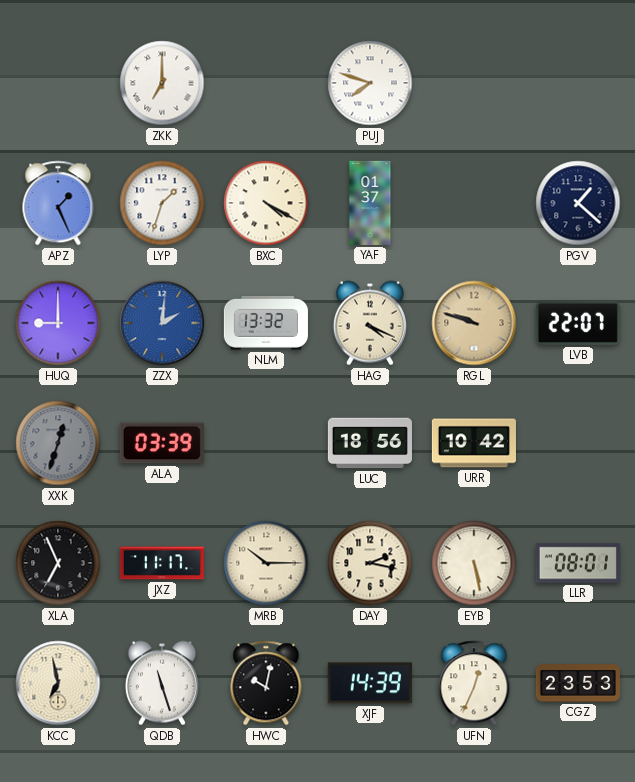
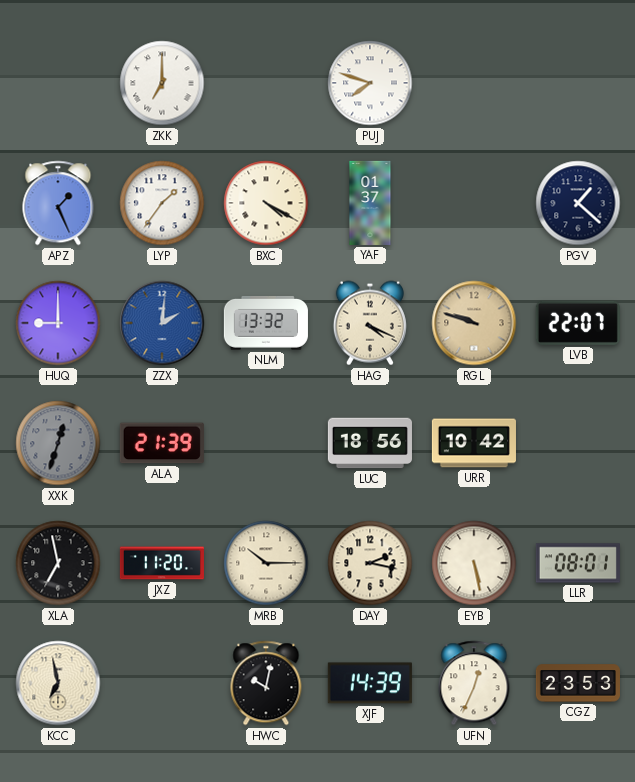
LYP: 1:33 -> 1:36 (162, 203)
ALA: 03:39 -> 21:39 (162, 443)
XLA: 6:56 -> 6:58 (58, 563)
JXZ: 11:17 -> 11:20 (162, 563)
QDB: 11:27 -> none (162, 683)
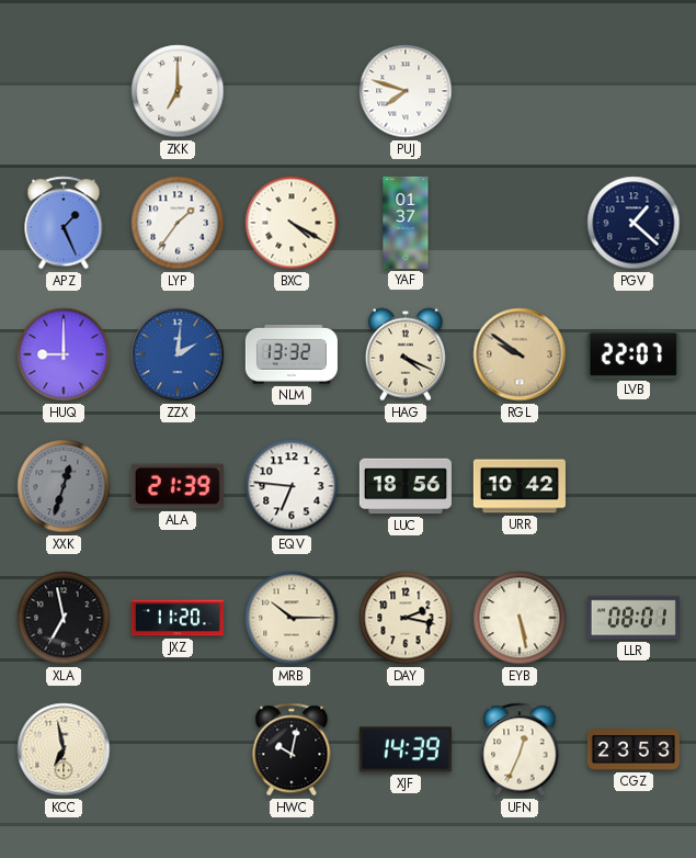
RGL: 9:48 -> 9:51 (520, 354)
EQV: none -> 6:46 (292, 486)
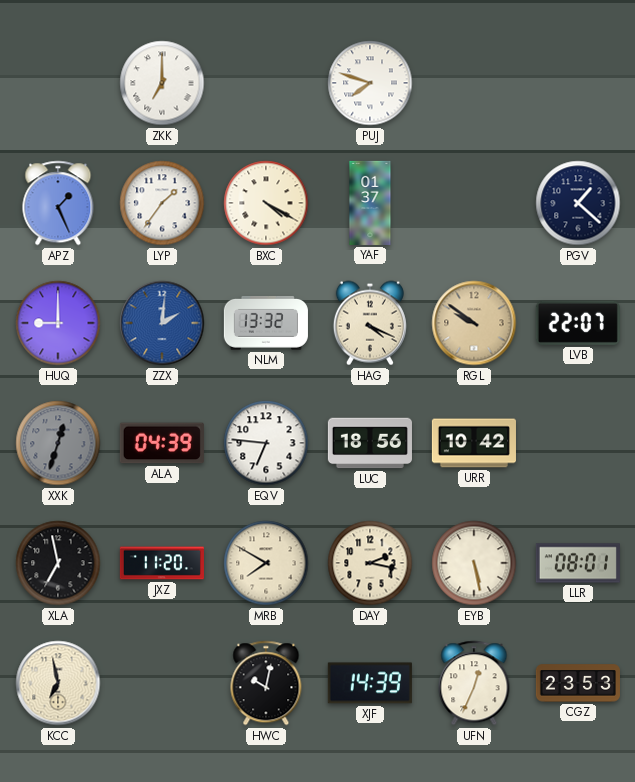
ALA: 21:39 -> 04:39 (162, 443)
MRB: 10:15 -> 7:50 (266, 563)
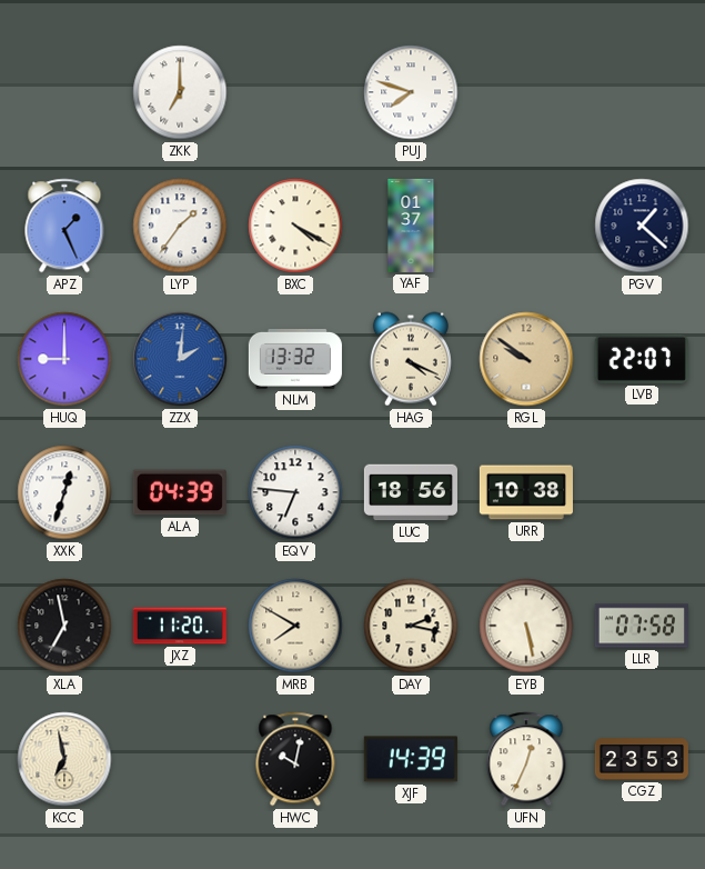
XXK dial: grey -> white (64, 492)
URR: 10:42 -> 10:38 (526, 492)
LLR: 08:01 -> 07:58 (642, 626)
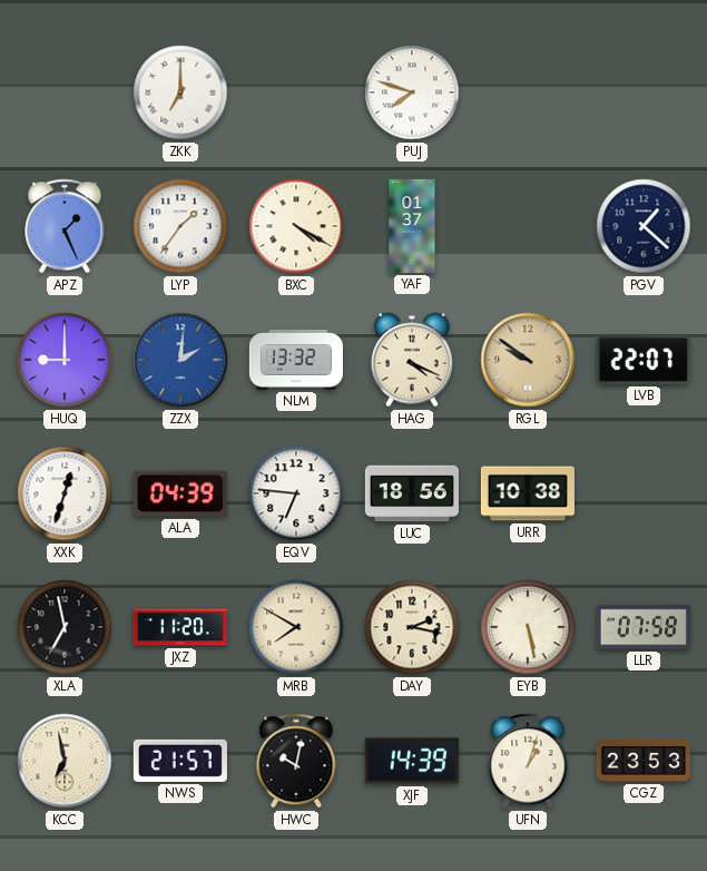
NWS: none -> 21:57 (180, 761)
UFN: 12:34 -> 1:03 (528, 761)
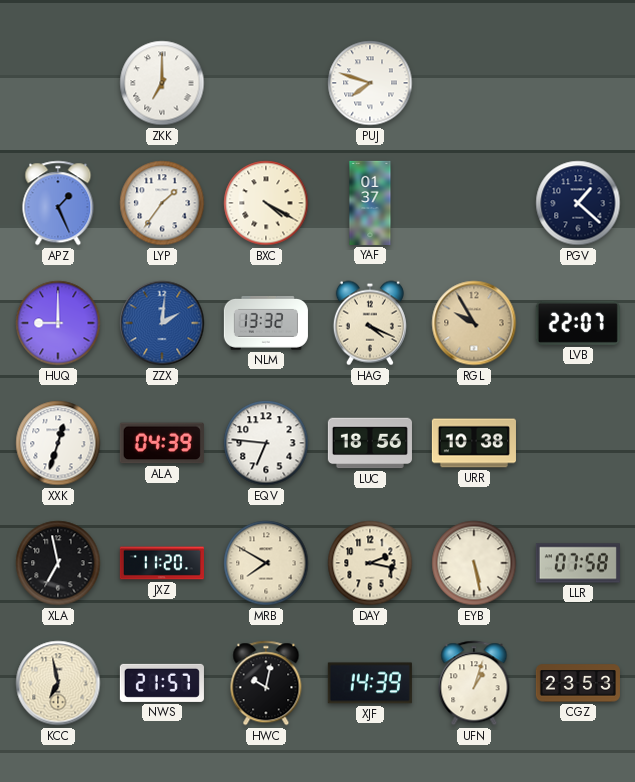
RGL: 9:51 -> 9:55 (474, 323)
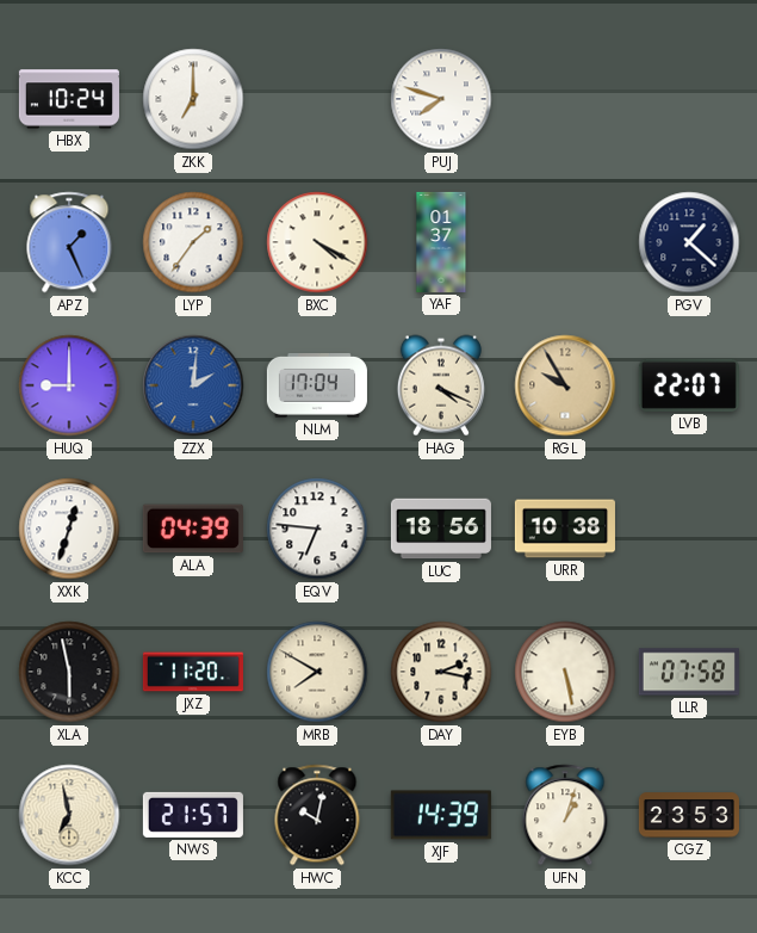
HBX: none -> 10:24 (69, 99)
NLM: 13:32 -> 17:04 (317, 385)
XLA: 6:58 -> 5:58 (69, 672)
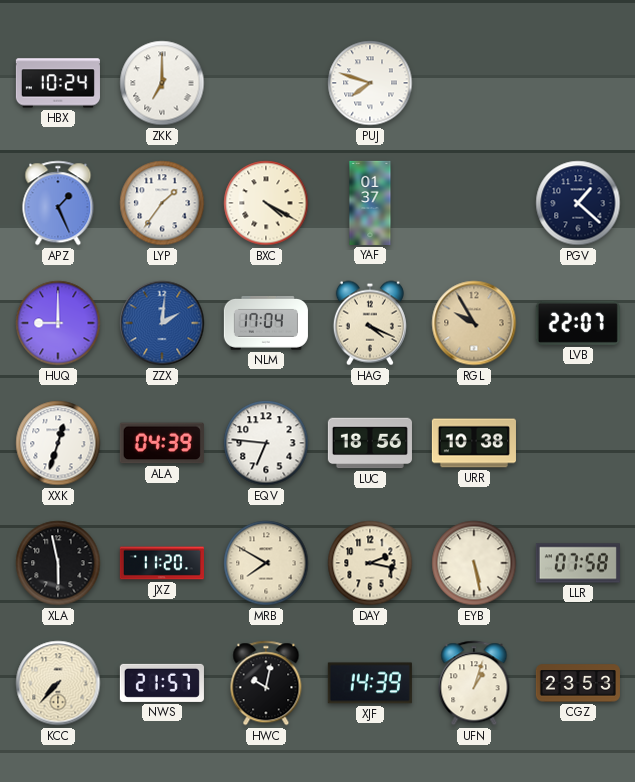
KCC: 6:58 -> 7:37 (58, 683)
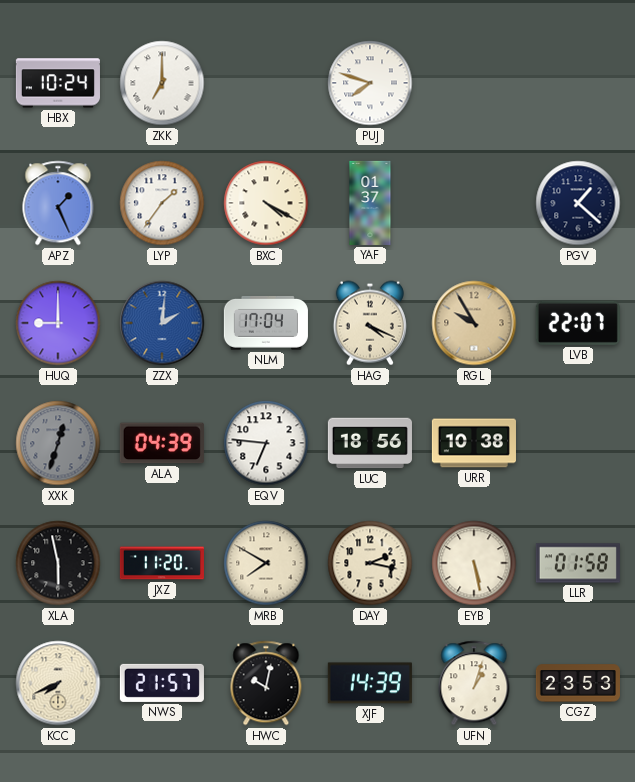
XXK dial: white -> grey (58, 443)
LLR: 07:58 -> 01:58 (578, 563)
KCC: 7:37 -> 7:41 (58, 683)
